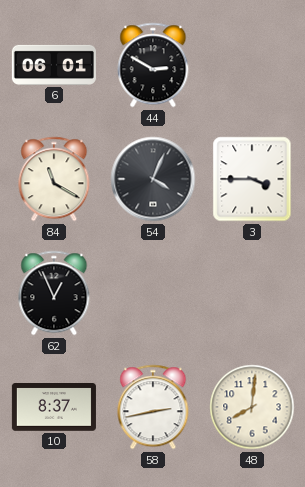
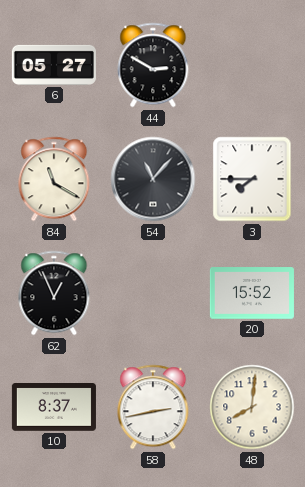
6: 06:01 -> 05:27 (54, 65)
54: 4:04 -> 11:07 (153, 179)
3: 3:45 -> 7:45 (252, 179)
20: none -> 15:52 (252, 293)
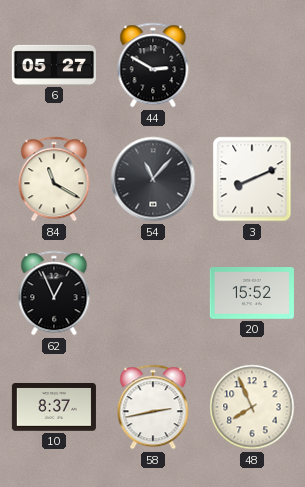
3: 7:45 -> 8:11 (252, 179)
48: 8:01 -> 7:56 (252, 407)
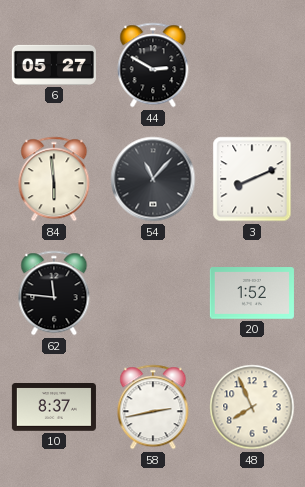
84: 11:20 -> 5:59 (54, 179)
62: 12:56 -> 11:46 (54, 293)
20: 15:52 -> 1:52 (252, 293)
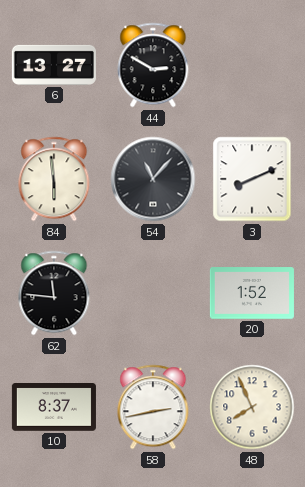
6: 05:27 -> 13:27 (54, 65)
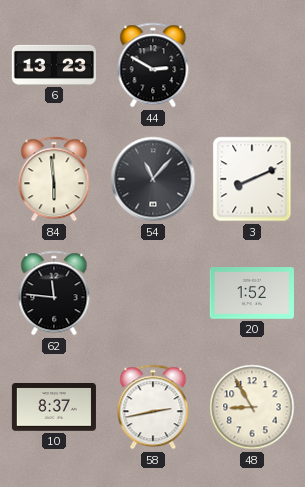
6: 13:27 -> 13:23 (54, 65)
48: 7:56 -> 8:55 (252, 407)
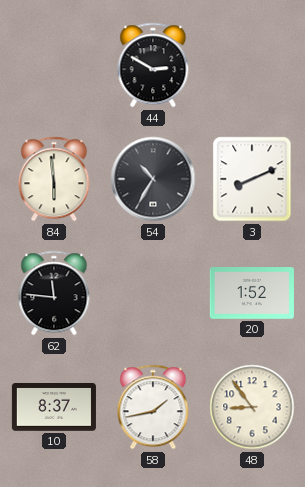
6: 13:23 -> none (54, 65)
54: 11:07 -> 10:35 (153, 179)
58: 2:43 -> 1:43 (153, 407)
48: 8:55 -> 8:54 (252, 407)
